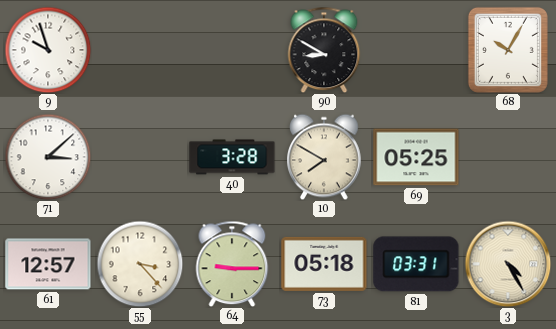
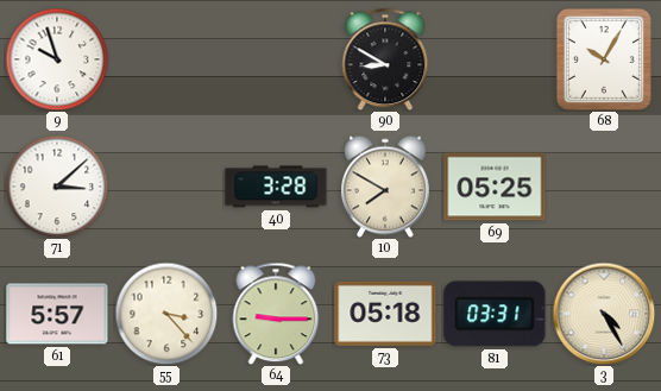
61: 12:57 -> 5:57 (57, 314)
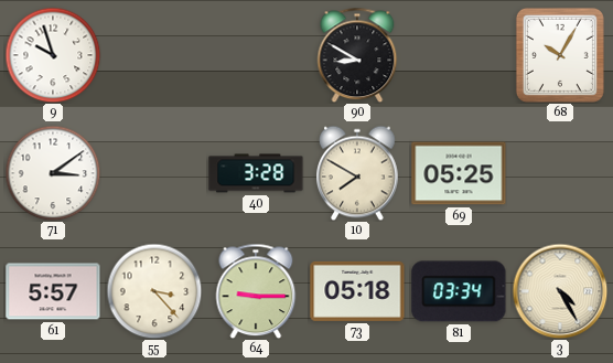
71: 3:08 -> 3:09 (53, 173)
81: 03:31 -> 03:34 (459, 291)
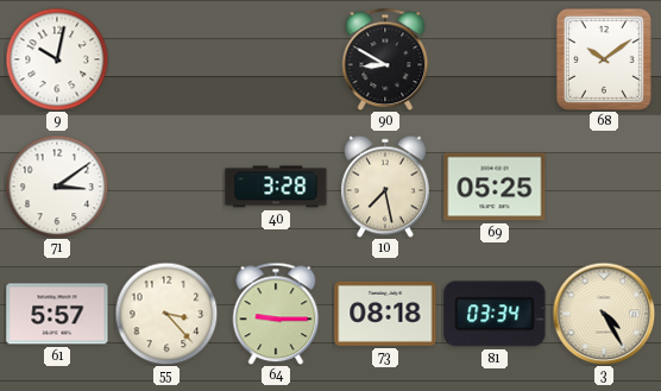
9: 9:57 -> 10:02 (57, 59)
68: 10:05 -> 10:09 (604, 59)
10: 7:50 -> 7:28 (386, 187)
73: 05:18 -> 08:18 (385, 314)
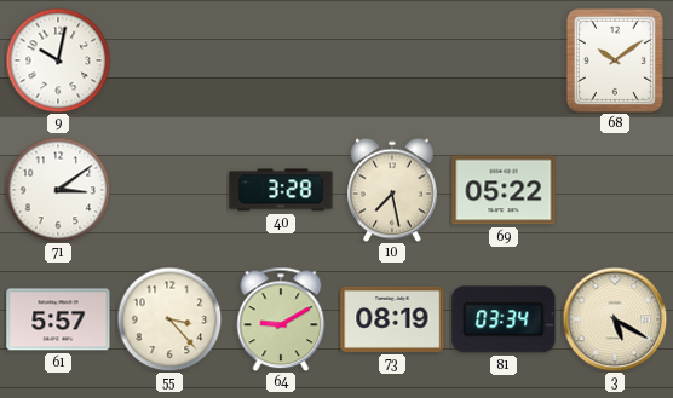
90: 8:50 -> none (385, 59)
69: 05:25 -> 05:22 (504, 190)
64: 9:15 -> 9:10 (281, 319)
73: 08:18 -> 08:19 (392, 319)
3: 4:25 -> 5:20 (615, 319)
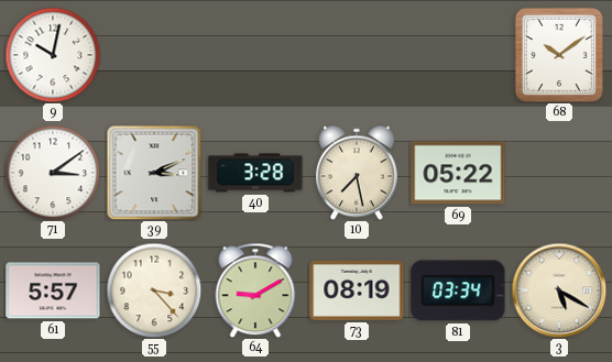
39: none -> 3:11 (154, 173)
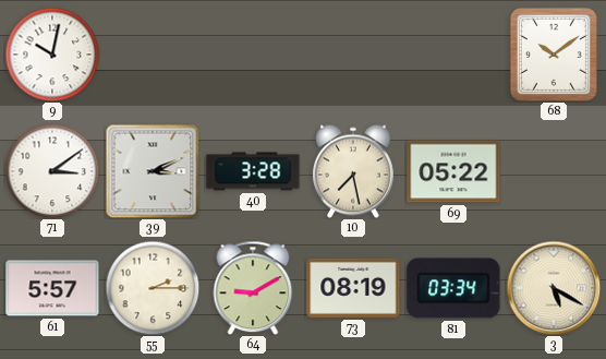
55: 3:23 -> 2:15 (153, 288)
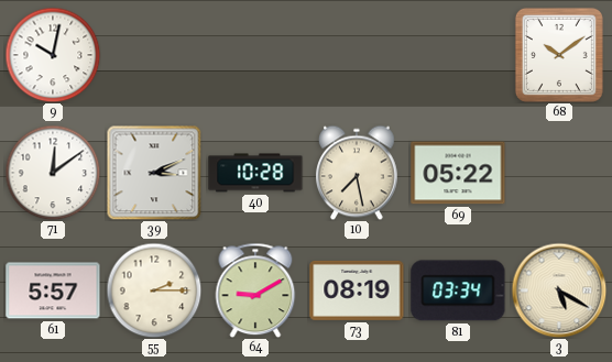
71: 3:09 -> 12:09 (53, 173)
40: 3:28 -> 10:28 (255, 173)
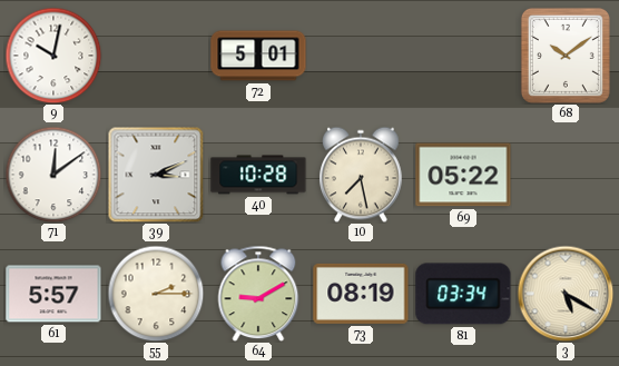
72: none -> 5:01 (258, 56)
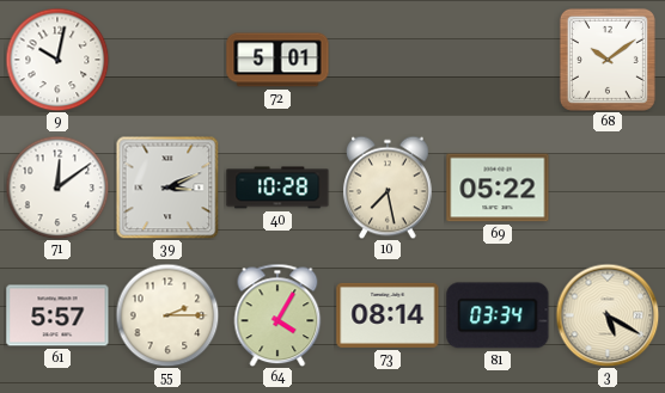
64: 9:10 -> 4:05 (277, 315)
73: 08:19 -> 08:14 (388, 315)
